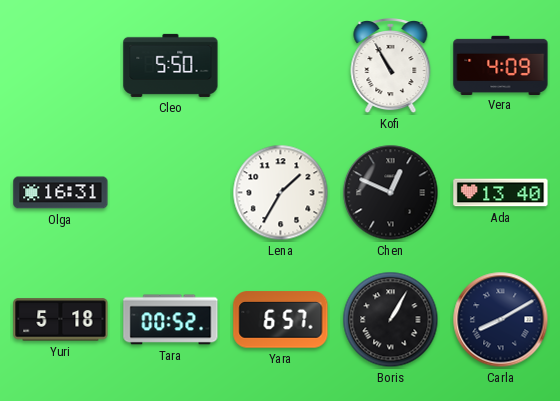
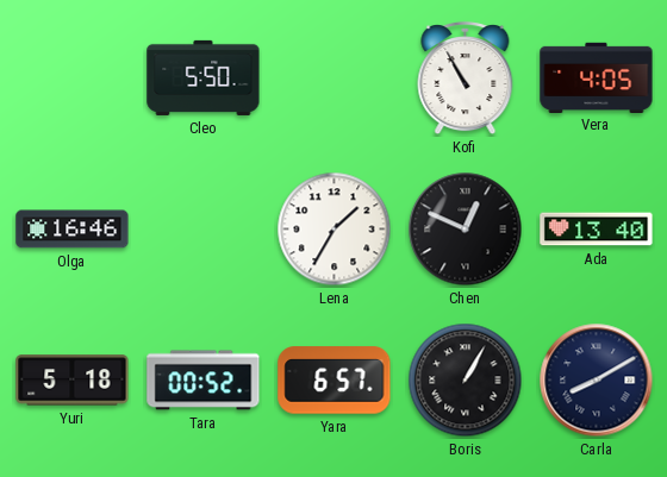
Vera: 4:09 -> 4:05 (597, 77)
Olga: 16:31 -> 16:46 (73, 230)
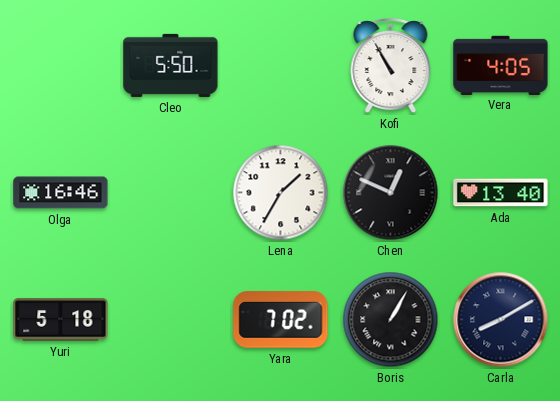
Tara: 00:52 -> none (204, 381)
Yara: 6:57 -> 7:02 (281, 320)
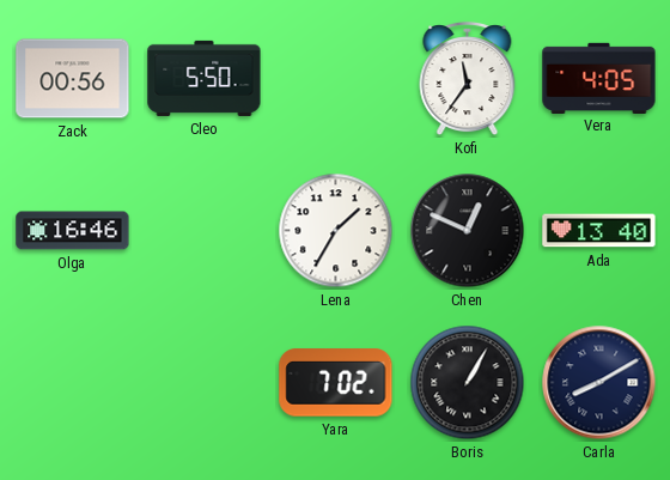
Zack: none -> 00:56 (73, 79)
Kofi: 10:55 -> 11:36 (468, 80)
Yuri: 5:18 -> none (61, 320)
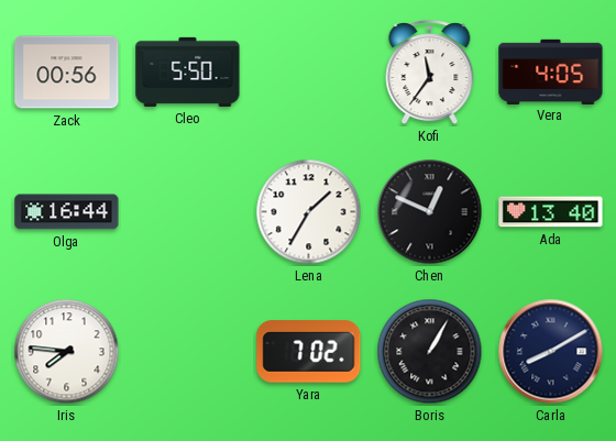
Olga: 16:46 -> 16:44 (67, 212)
Iris: none -> 7:46 (67, 352)
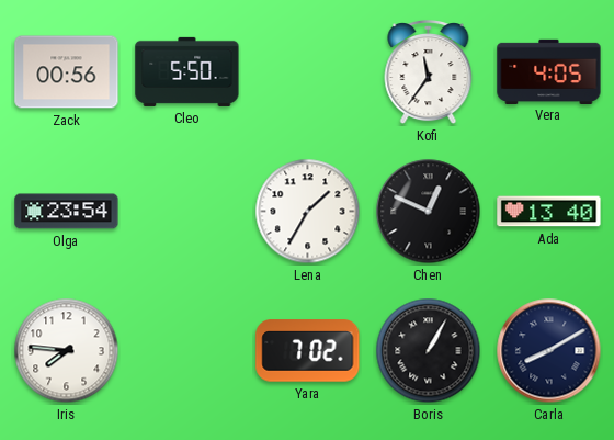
Olga: 16:44 -> 23:54 (67, 212)
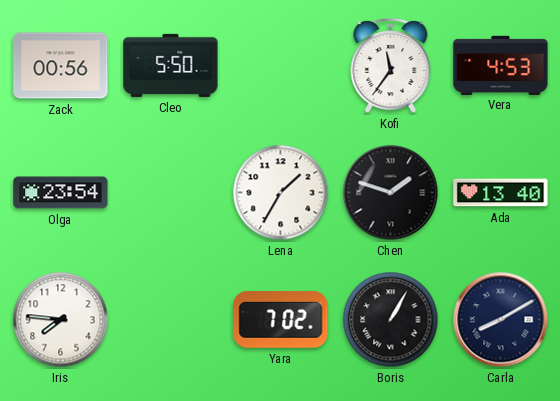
Vera: 4:05 -> 4:53 (501, 65)
Chen: 12:49 -> 1:48 (391, 193)
